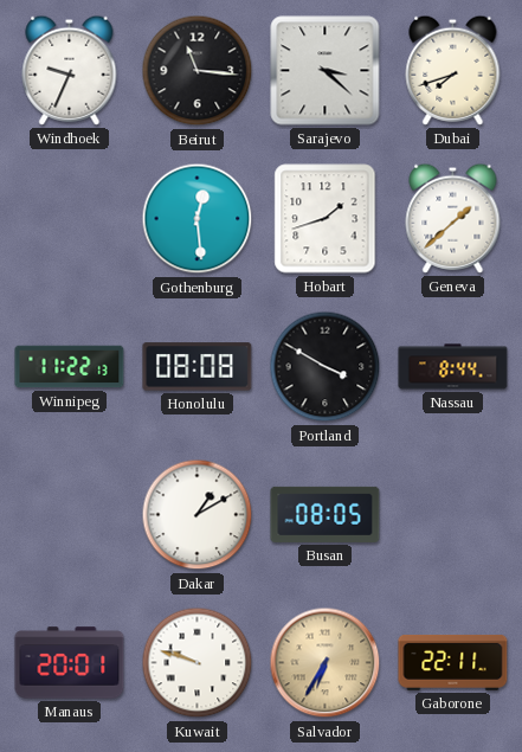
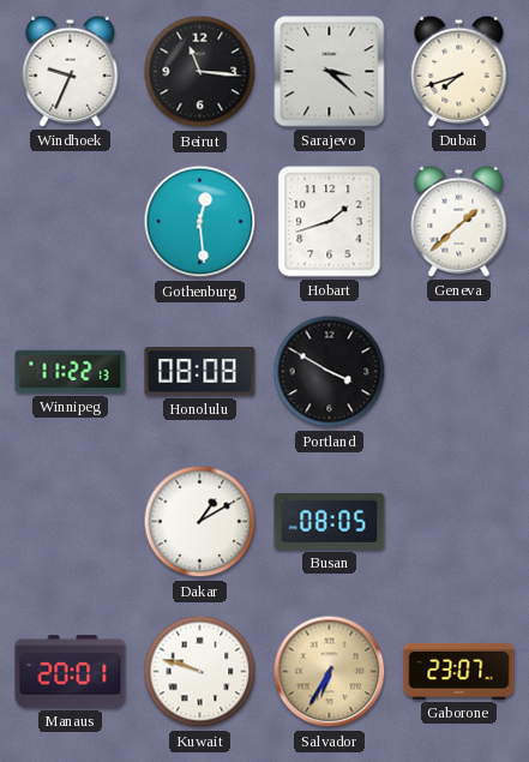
Nassau: 8:44 -> none (453, 367)
Gaborone: 22:11 -> 23:07 (459, 671)
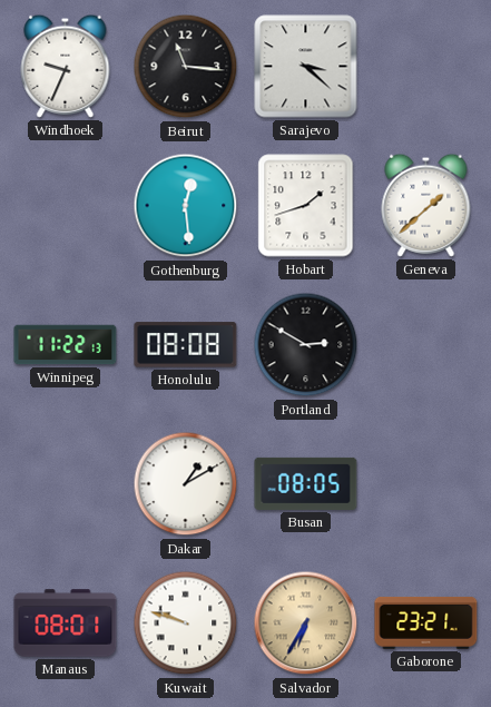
Dubai: 7:42 -> none (459, 71)
Portland: 3:50 -> 2:50 (306, 345)
Manaus: 20:01 -> 08:01 (66, 623)
Gaborone: 23:07 -> 23:21 (426, 622)
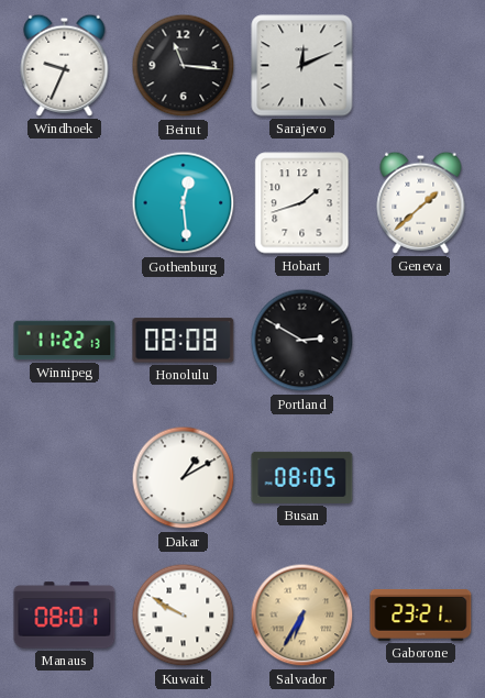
Sarajevo: 3:22 -> 12:11 (302, 66)
Kuwait: 9:48 -> 9:50 (184, 616)
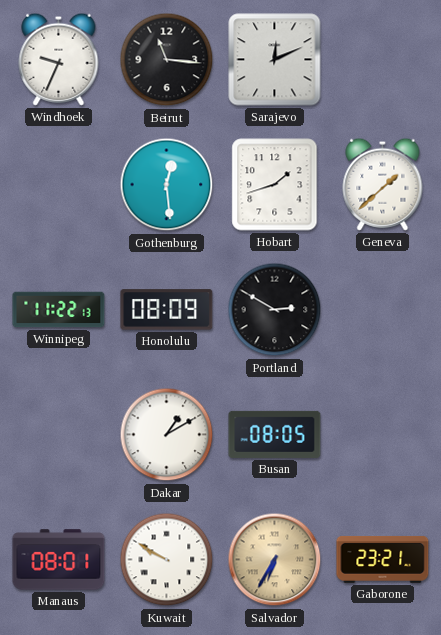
Honolulu: 08:08 -> 08:09 (167, 310)
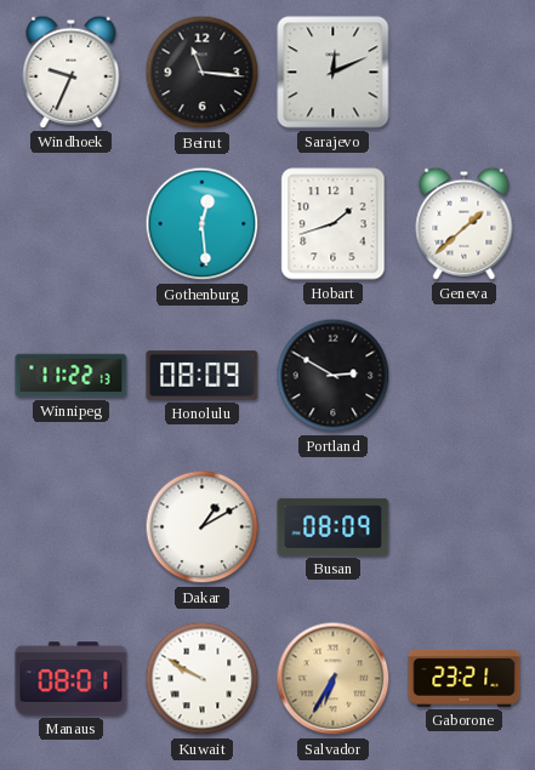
Busan: 08:05 -> 08:09 (334, 526)
